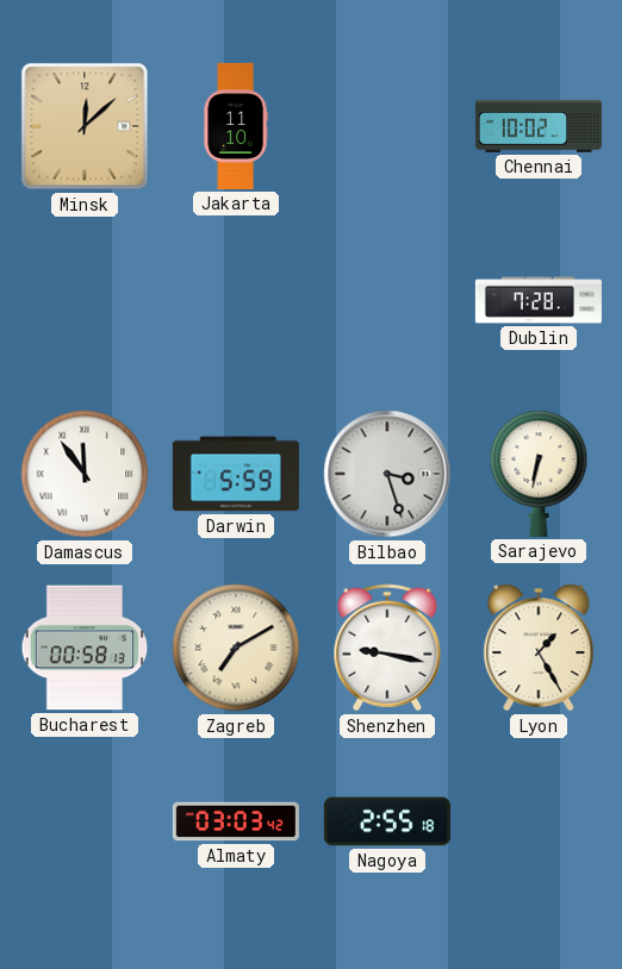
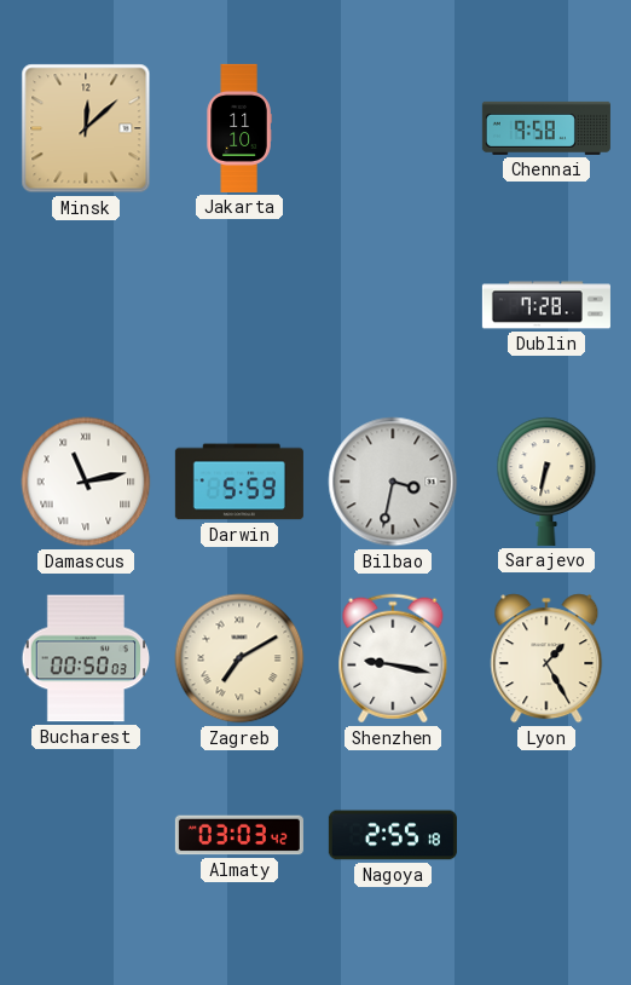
Chennai: 10:02 -> 9:58 (546, 128)
Damascus: 11:54 -> 11:13 (86, 482)
Bilbao: 3:27 -> 3:32 (393, 482)
Bucharest: 00:58 -> 00:50 (86, 658)
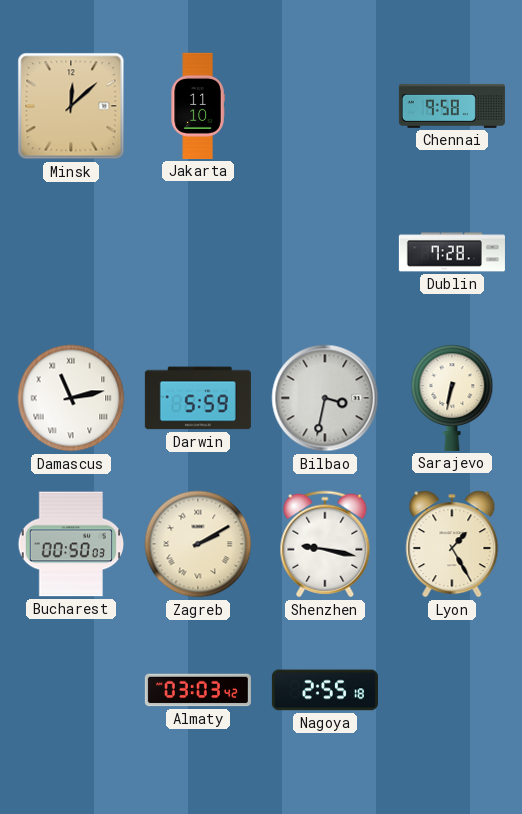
Zagreb: 7:10 -> 2:10 (198, 544)
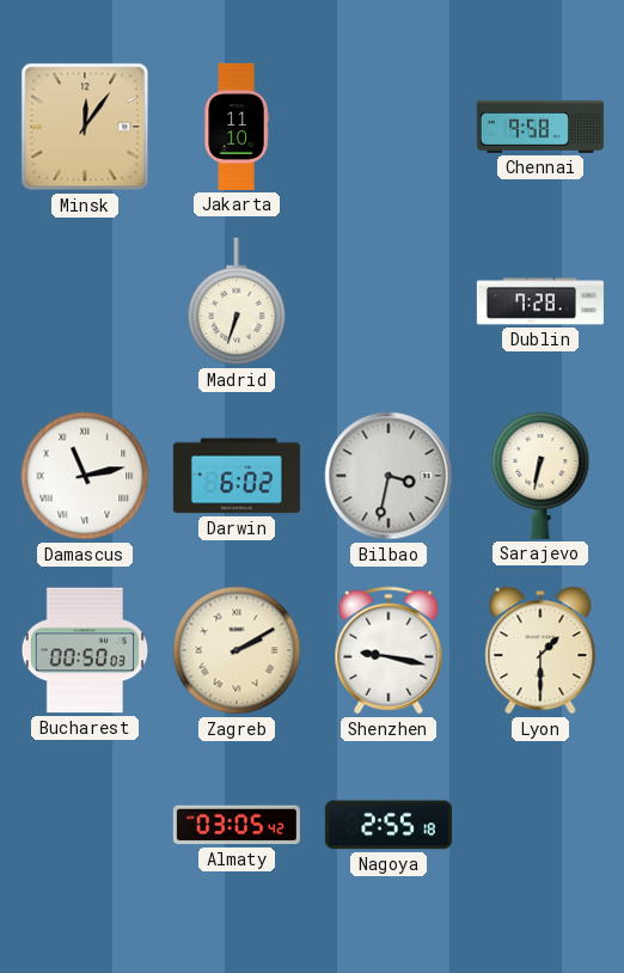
Minsk: 12:08 -> 12:06 (85, 127)
Madrid: none -> 6:33 (237, 301)
Darwin: 5:59 -> 6:02 (237, 476)
Lyon: 1:25 -> 1:30 (540, 650)
Almaty: 03:03 -> 03:05 (237, 825)
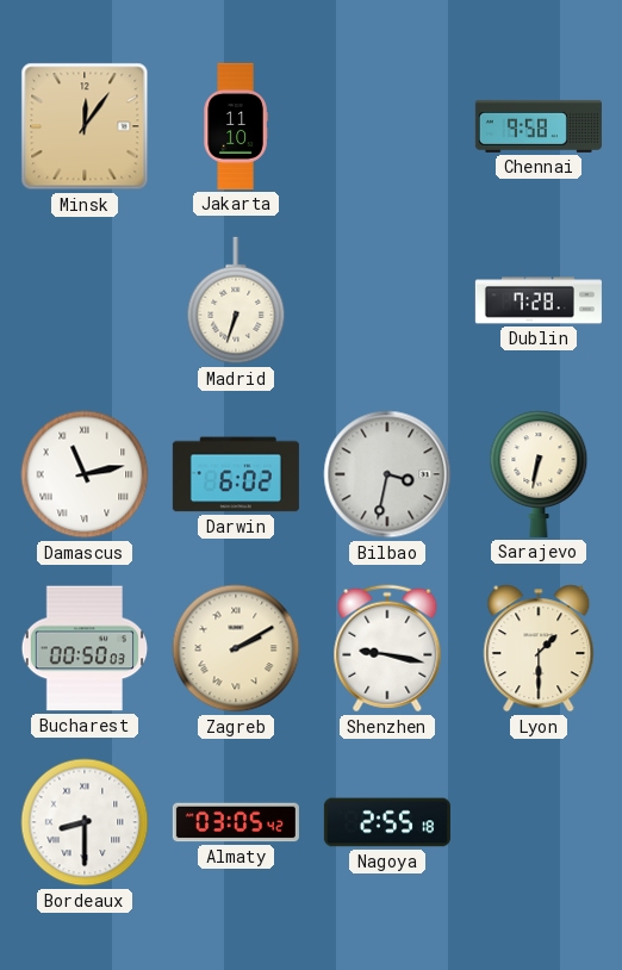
Bordeaux: none -> 8:30 (85, 822)
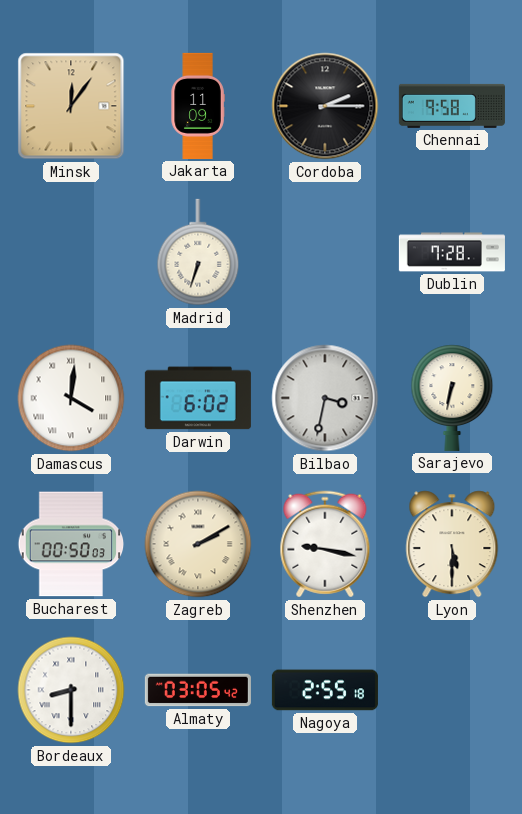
Jakarta: 11:10 -> 11:09 (198, 106)
Cordoba: none -> 2:15 (325, 106)
Damascus: 11:13 -> 4:01 (71, 398)
Lyon: 1:30 -> 5:30 (452, 544)
